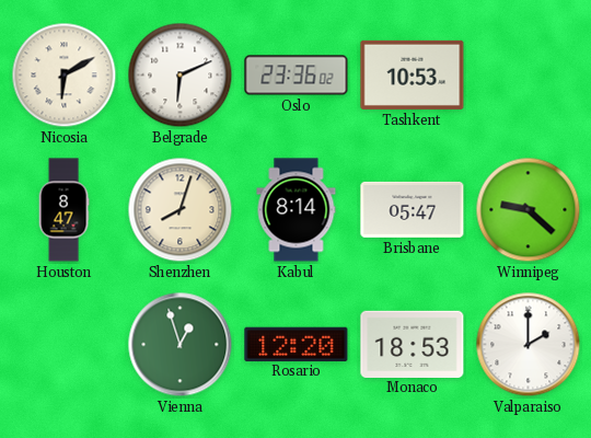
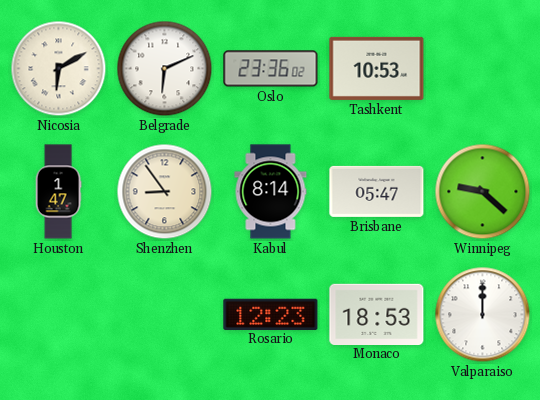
Houston: 8:47 -> 1:47 (58, 192)
Shenzhen: 8:03 -> 8:54 (165, 192)
Vienna: 12:57 -> none (181, 345)
Rosario: 12:20 -> 12:23 (271, 314)
Valparaiso: 2:00 -> 12:00 (483, 315)
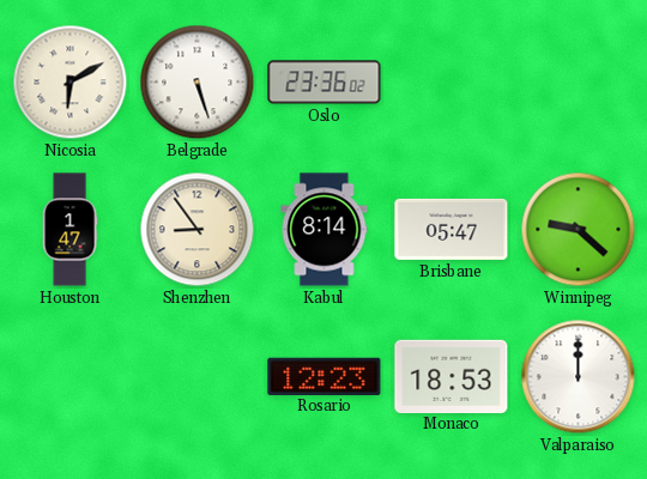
Belgrade: 6:11 -> 5:27 (198, 83)
Tashkent: 10:53 -> none (377, 68)
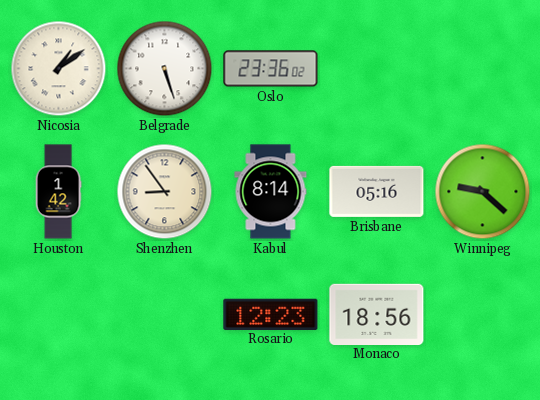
Nicosia: 6:10 -> 1:09 (59, 69)
Houston: 1:47 -> 1:42 (58, 192)
Brisbane: 05:47 -> 05:16 (377, 191)
Monaco: 18:53 -> 18:56 (377, 314)
Valparaiso: 12:00 -> none (579, 377)
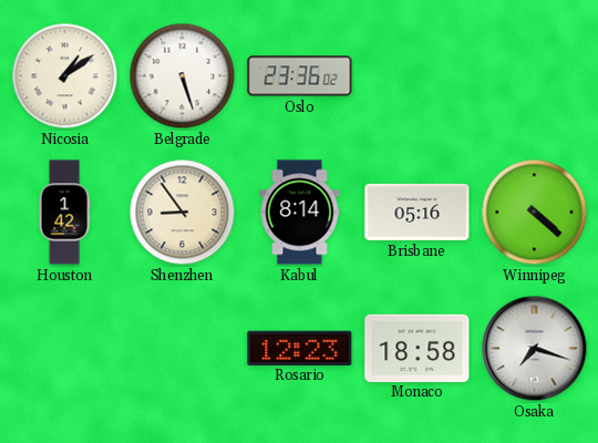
Winnipeg: 9:22 -> 4:22 (535, 213)
Monaco: 18:56 -> 18:58 (417, 348)
Osaka: none -> 7:18 (535, 349)
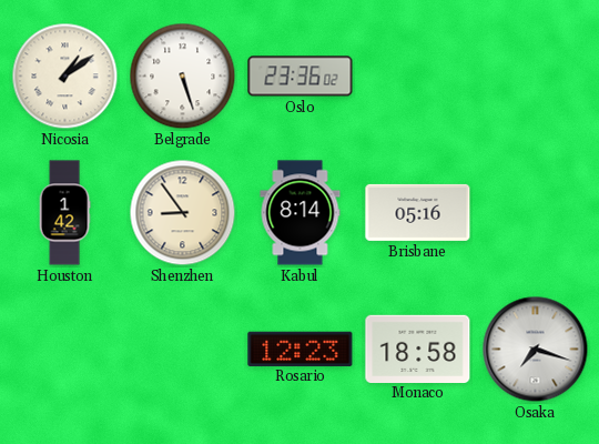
Winnipeg: 4:22 -> none (535, 213)
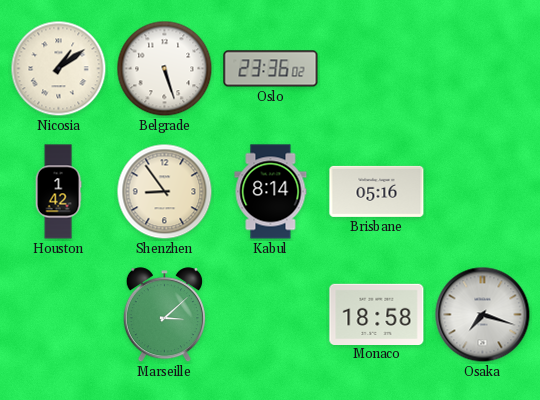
Marseille: none -> 3:08 (164, 315)
Rosario: 12:23 -> none (301, 349)
